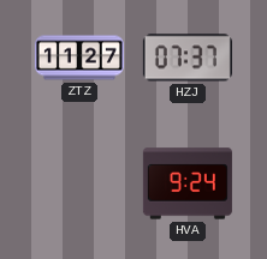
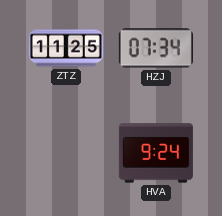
ZTZ: 11:27 -> 11:25 (66, 48)
HZJ: 07:37 -> 07:34 (156, 48)
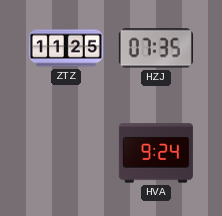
HZJ: 07:34 -> 07:35 (156, 48)
